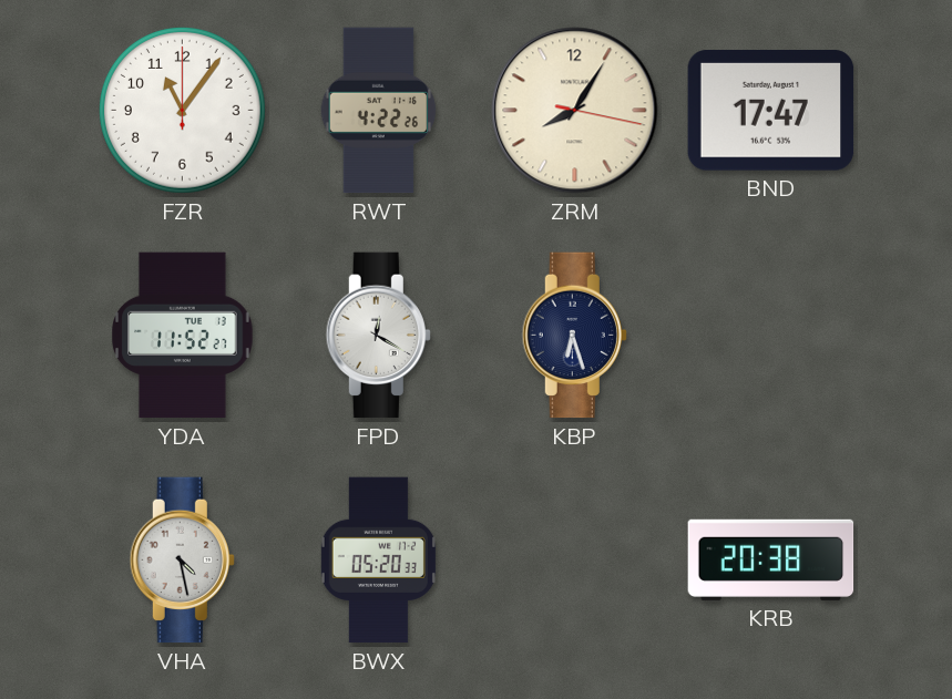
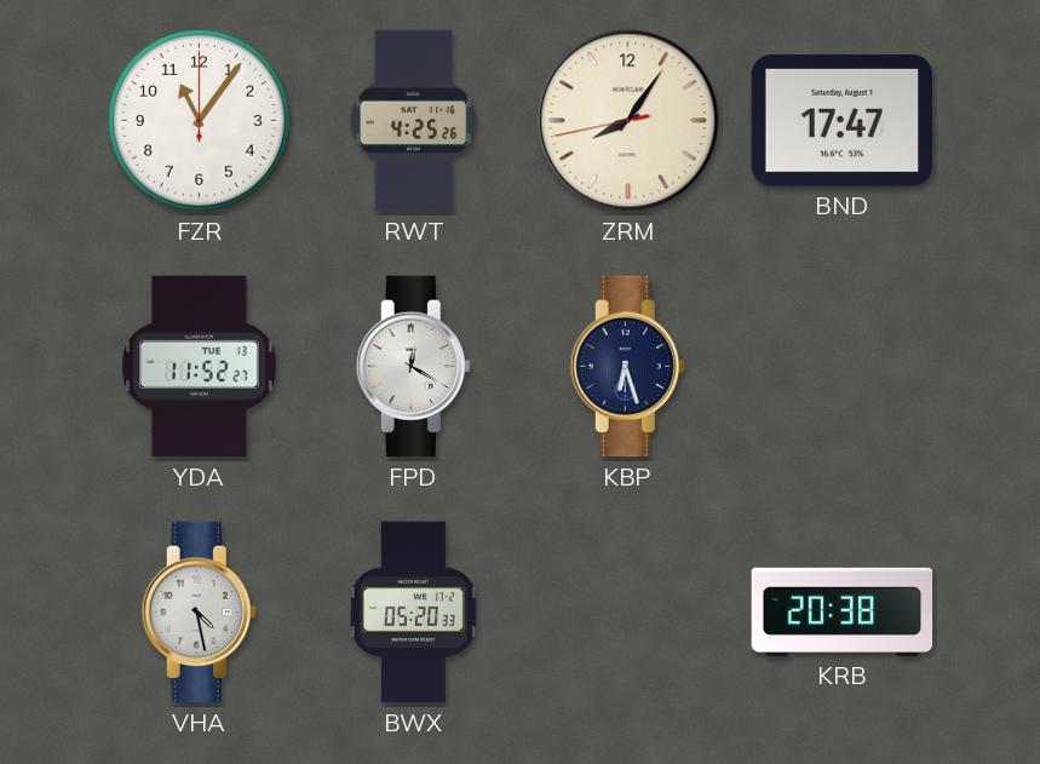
RWT: 4:22 -> 4:25 (414, 121)
ZRM: 8:05:17 -> 8:05:43 (628, 121)
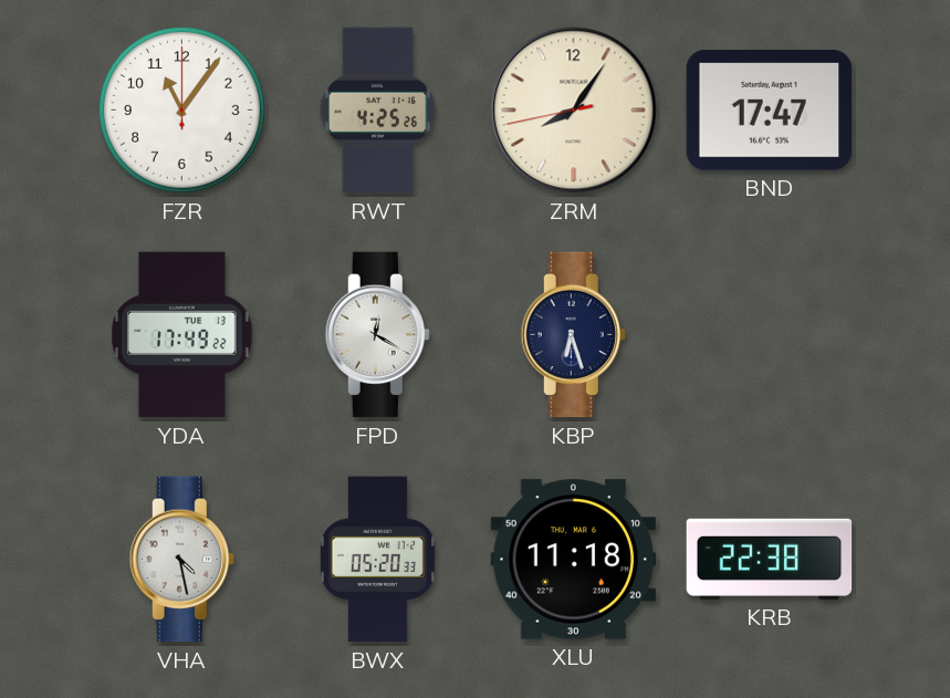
YDA: 11:52 -> 17:49 (182, 335)
XLU: none -> 11:18 (574, 560)
KRB: 20:38 -> 22:38 (770, 559)
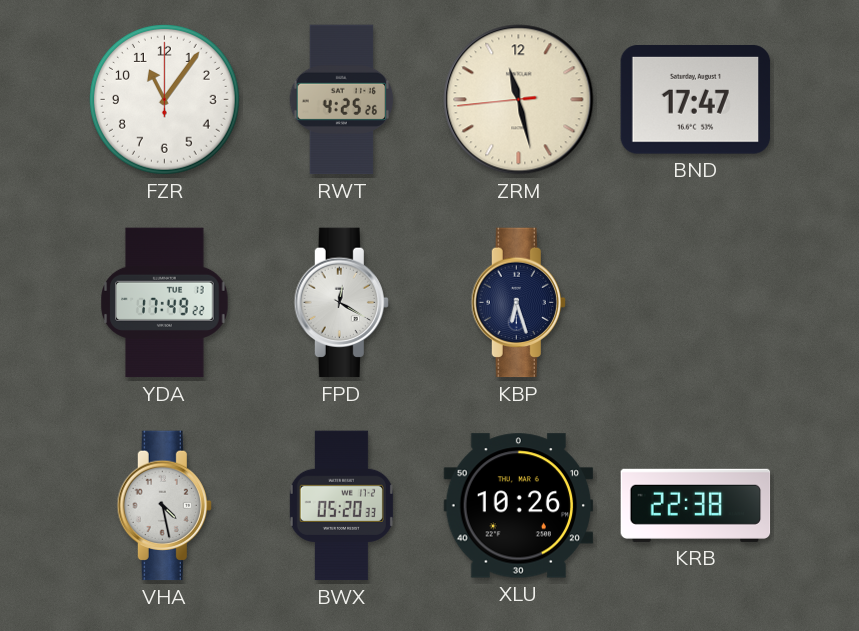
ZRM: 8:05 -> 11:27 (519, 100)
XLU: 11:18 -> 10:26 (519, 506)
